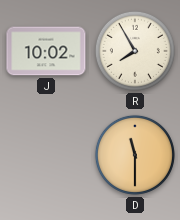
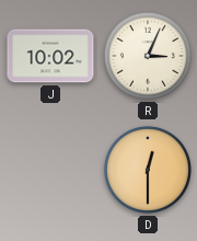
R: 7:55 -> 3:04 (148, 56)
D: 11:30 -> 12:30 (148, 170)
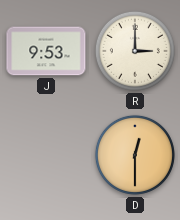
J: 10:02 -> 9:53 (46, 51)
R: 3:04 -> 3:00 (135, 51)
